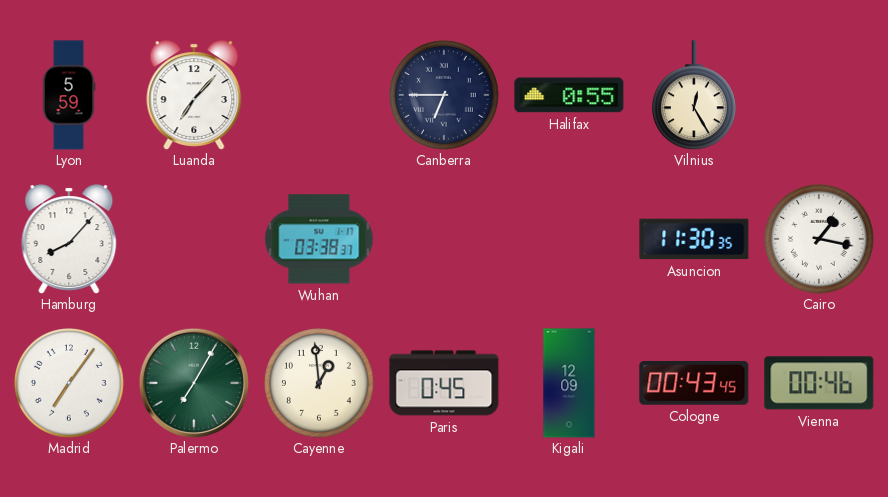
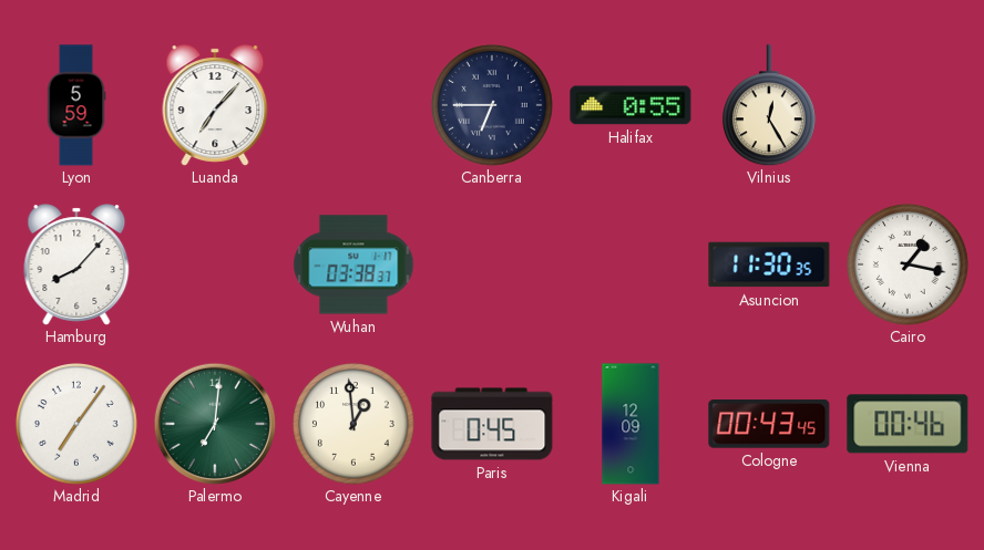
Palermo: 7:05 -> 7:01 (214, 423)
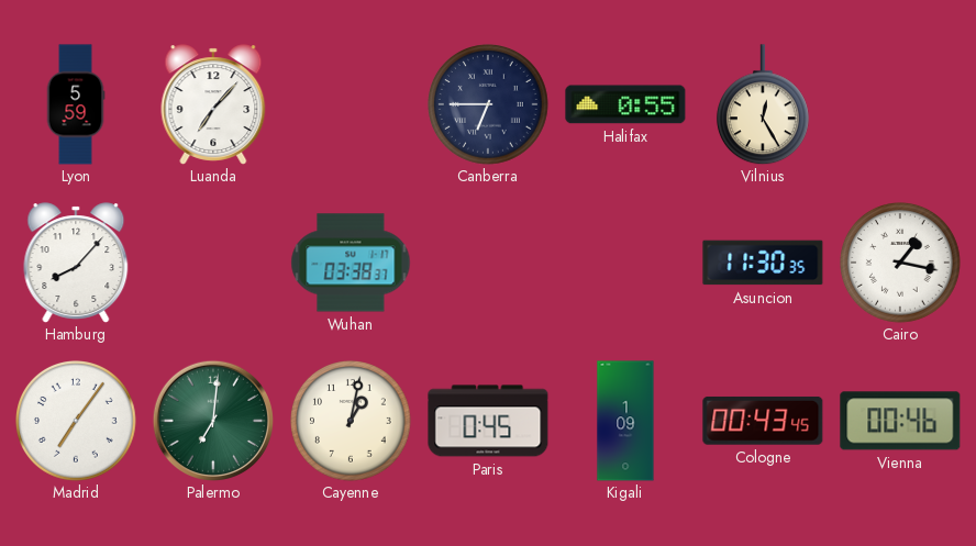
Cayenne: 12:59 -> 1:02 (352, 422)
Kigali: 12:09 -> 1:09 (625, 421)
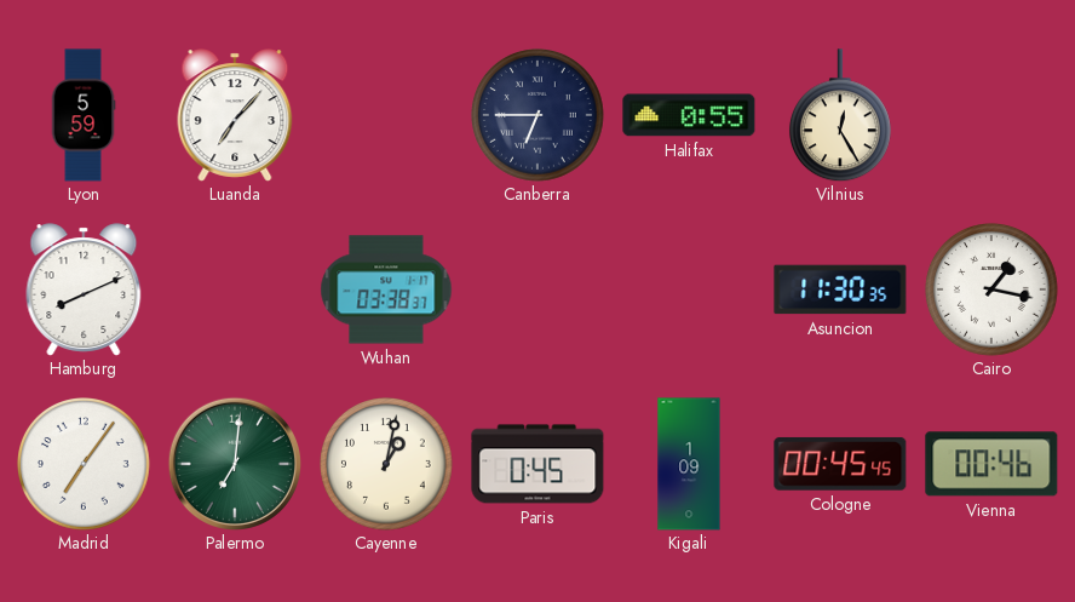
Hamburg: 8:07 -> 8:11 (84, 289)
Cologne: 00:43 -> 00:45 (840, 464)
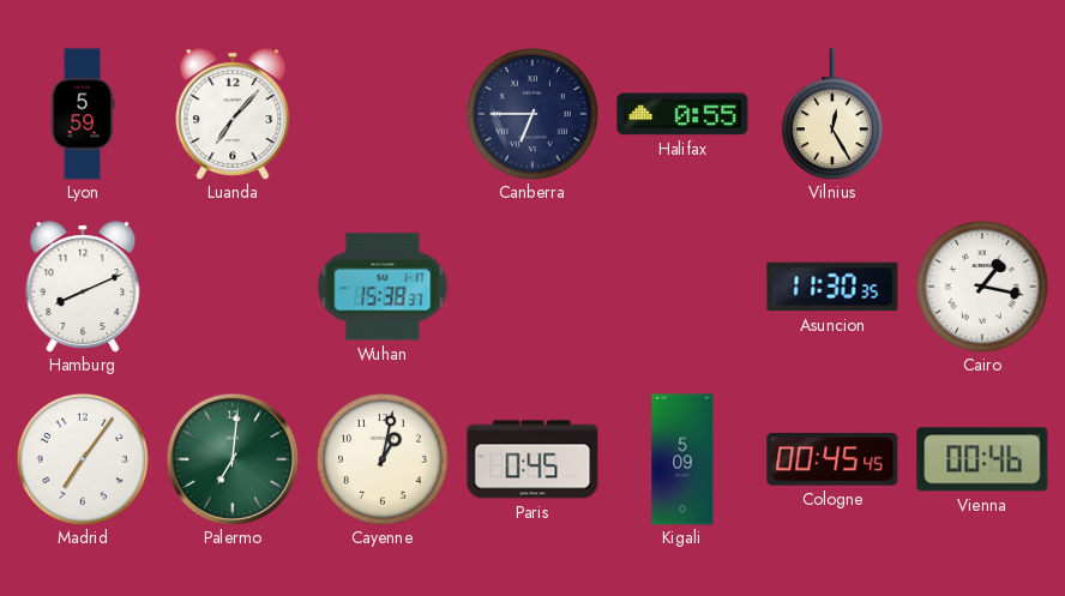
Wuhan: 03:38 -> 15:38 (383, 287)
Kigali: 1:09 -> 5:09 (682, 459)
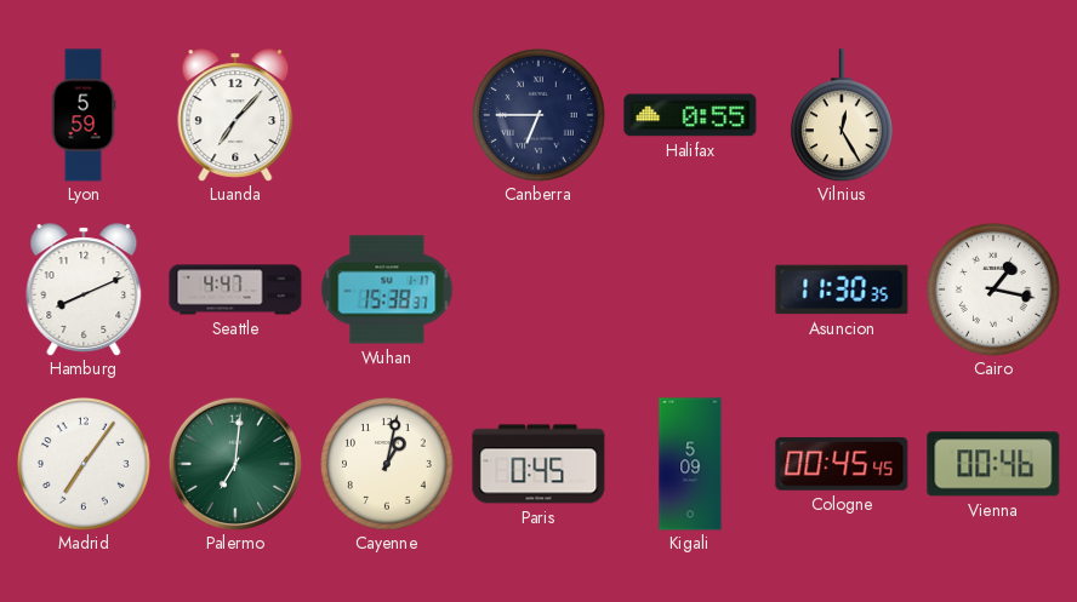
Seattle: none -> 4:47 (235, 289)
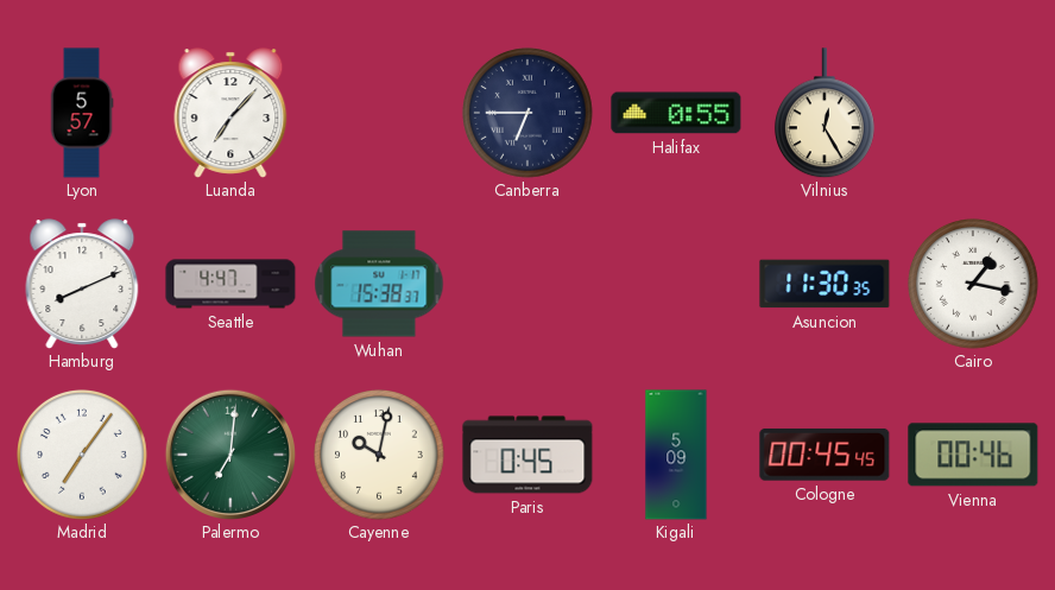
Lyon: 5:59 -> 5:57 (82, 113)
Cayenne: 1:02 -> 10:02 (380, 456)
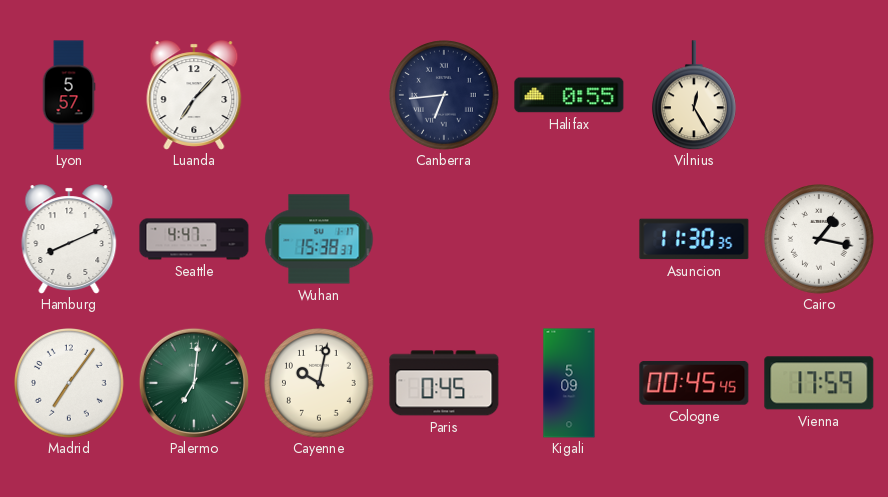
Canberra: 6:45 -> 6:44 (445, 96)
Vienna: 00:46 -> 17:59 (819, 383)
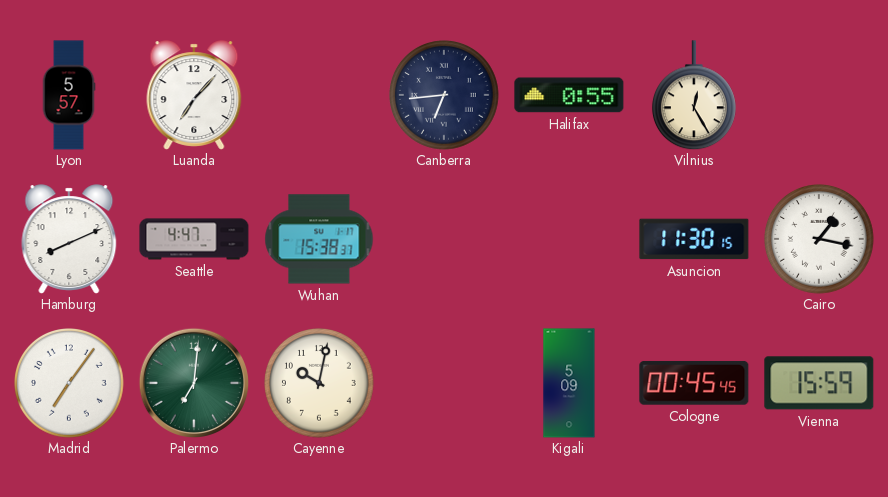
Asuncion: 11:30:35 -> 11:30:15 (694, 239)
Paris: 0:45 -> none (444, 383)
Vienna: 17:59 -> 15:59 (819, 383)
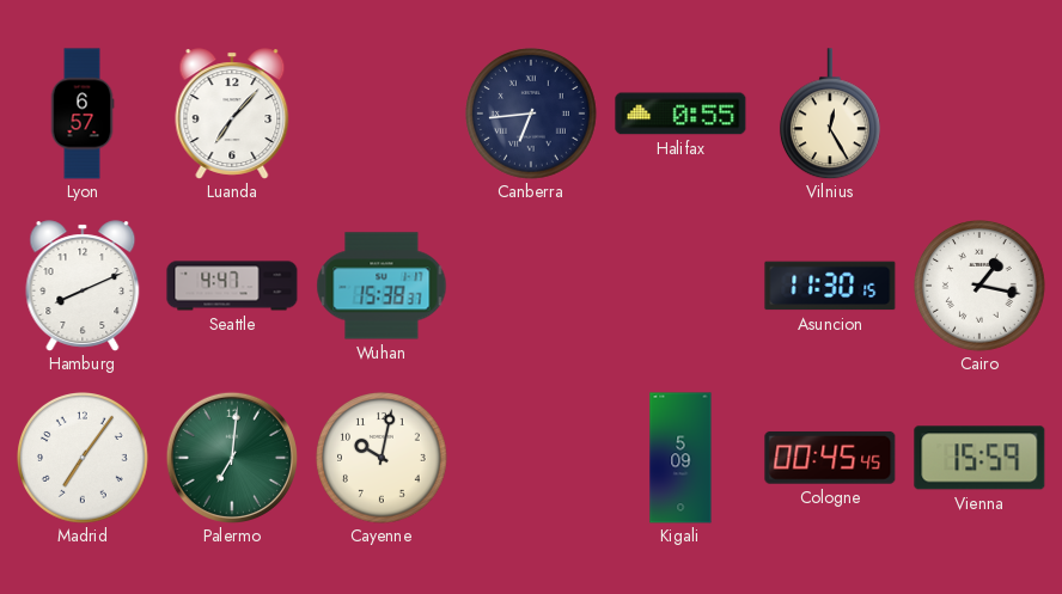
Lyon: 5:57 -> 6:57 (83, 114)
